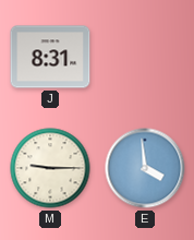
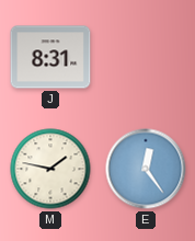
M: 9:15 -> 1:47 (50, 169)
E: 3:59 -> 12:24 (146, 169)
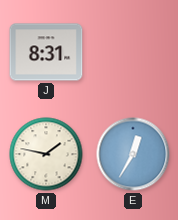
E: 12:24 -> 12:35 (133, 154)
